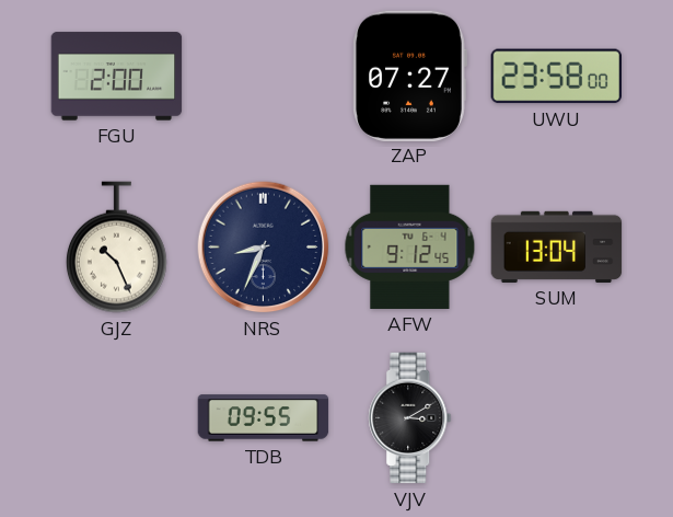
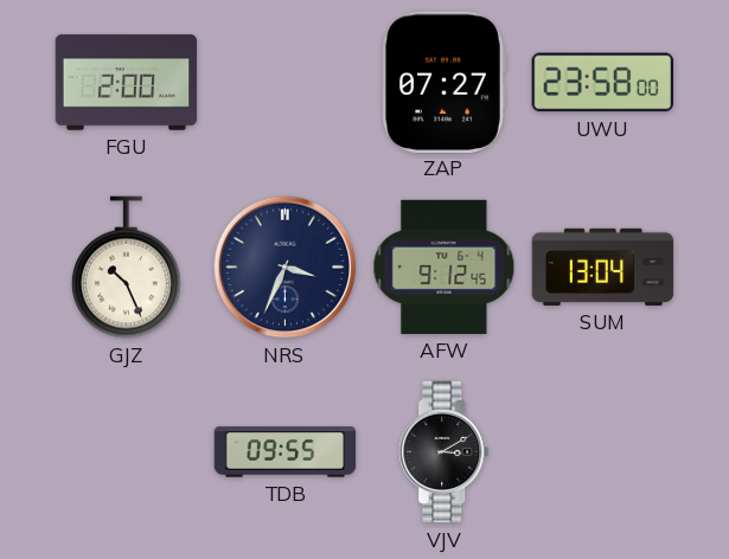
NRS: 8:34 -> 3:34 (286, 268)
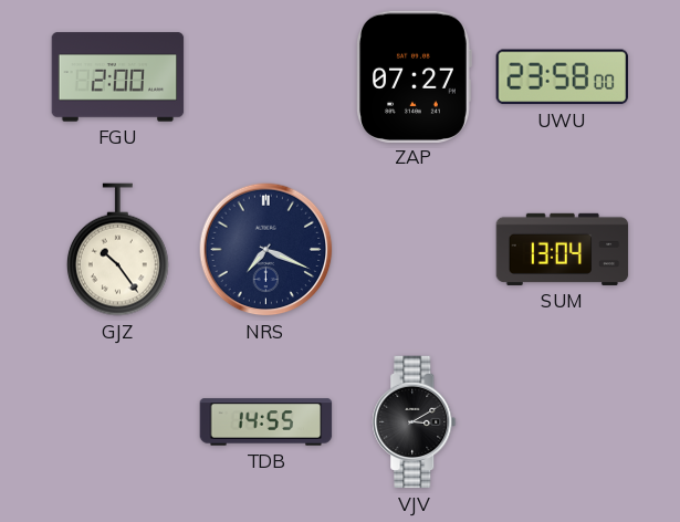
GJZ: 10:26 -> 10:24 (117, 250)
NRS: 3:34 -> 7:19 (266, 250)
AFW: 9:12 -> none (445, 266)
TDB: 09:55 -> 14:55 (266, 422)
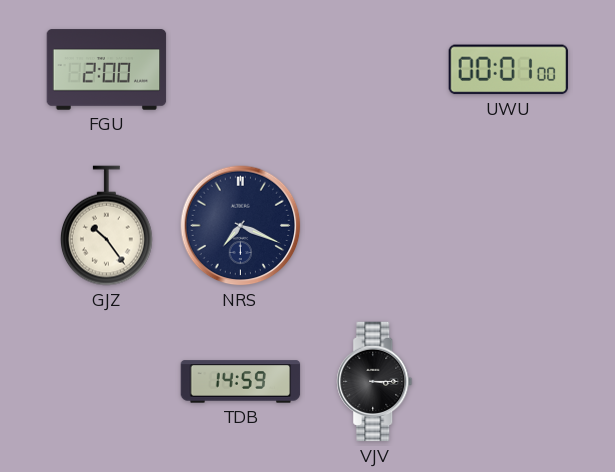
ZAP: 07:27 -> none (414, 76)
UWU: 23:58 -> 00:01 (508, 70)
SUM: 13:04 -> none (563, 249)
TDB: 14:55 -> 14:59 (241, 382)
VJV: 3:10 -> 3:15 (375, 382)
